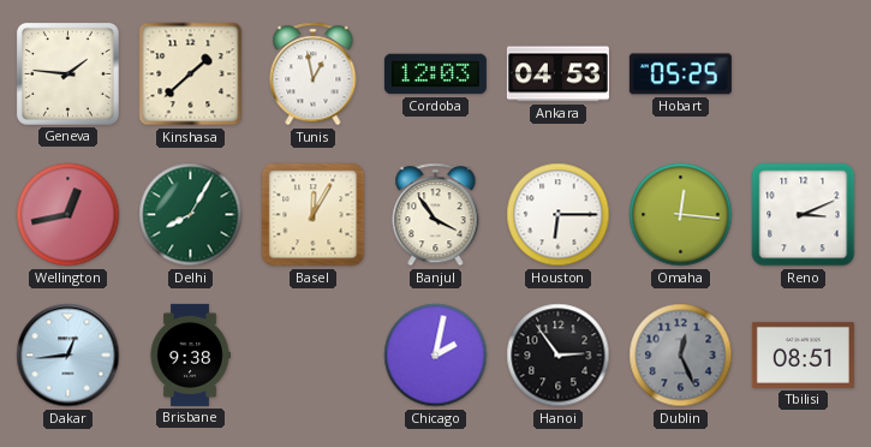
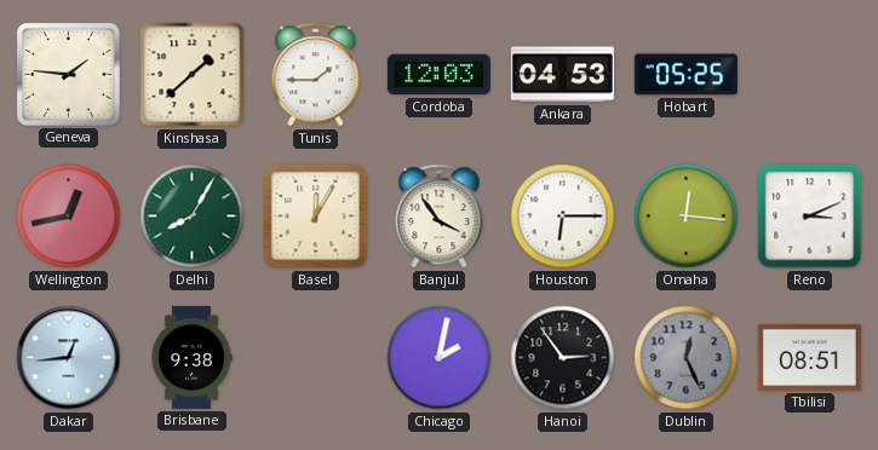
Tunis: 12:58 -> 1:45 (316, 75)
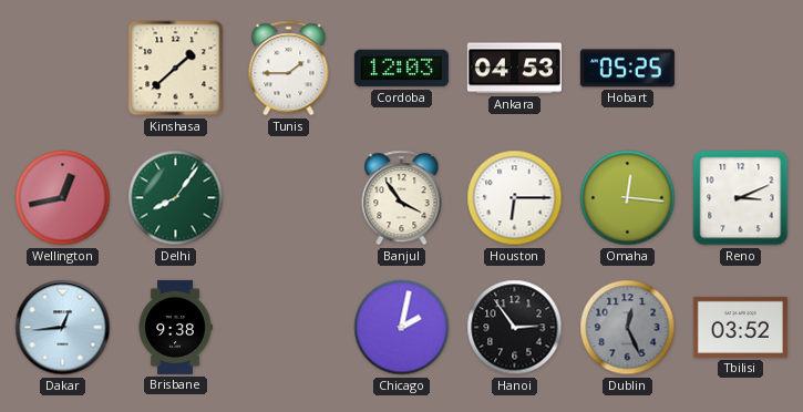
Geneva: 1:46 -> none (69, 74)
Delhi: 8:05 -> 8:06 (176, 198)
Basel: 12:05 -> none (316, 217)
Tbilisi: 08:51 -> 03:52 (740, 327)
